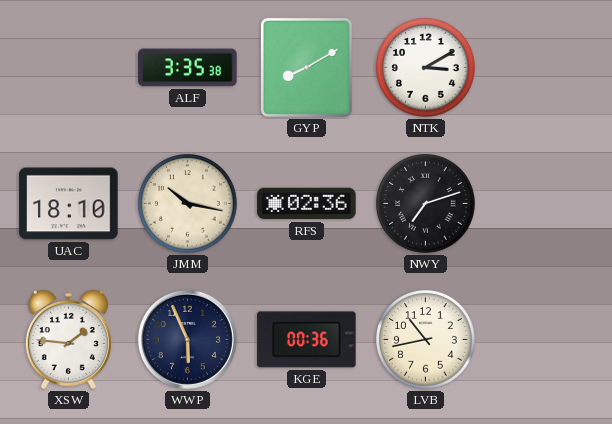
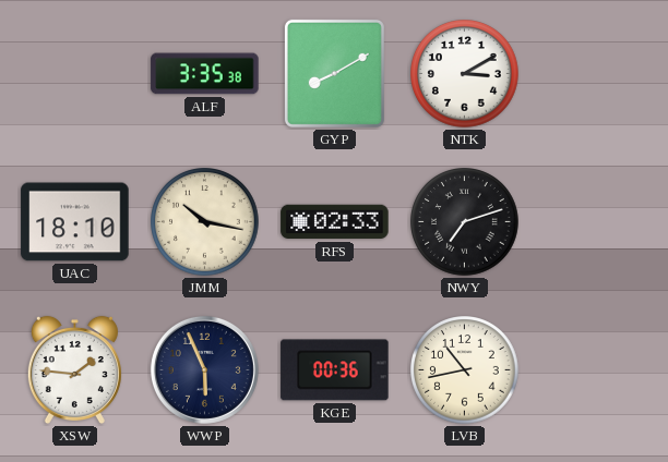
RFS: 02:36 -> 02:33 (335, 222)
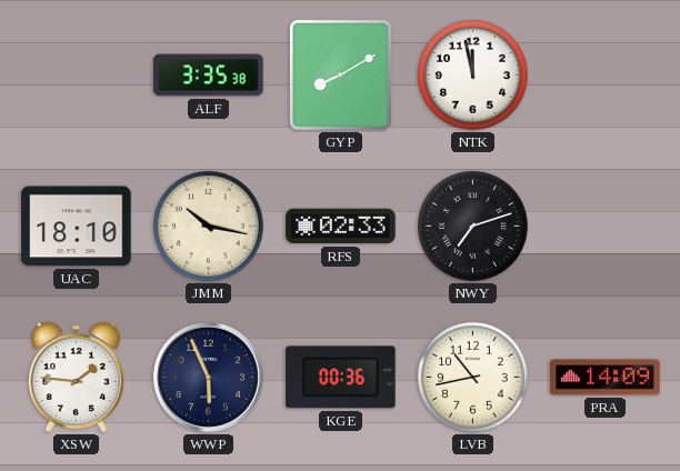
NTK: 3:10 -> 11:58 (473, 76)
PRA: none -> 14:09 (606, 378)
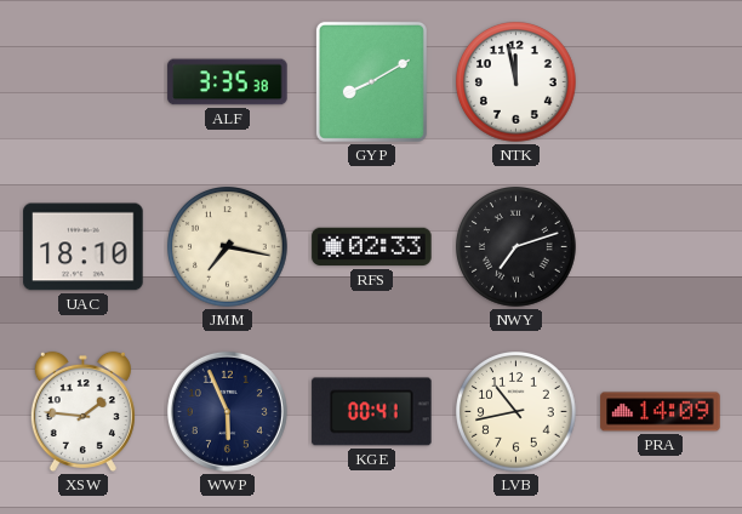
JMM: 10:17 -> 7:17 (228, 247)
KGE: 00:36 -> 00:41 (372, 412)
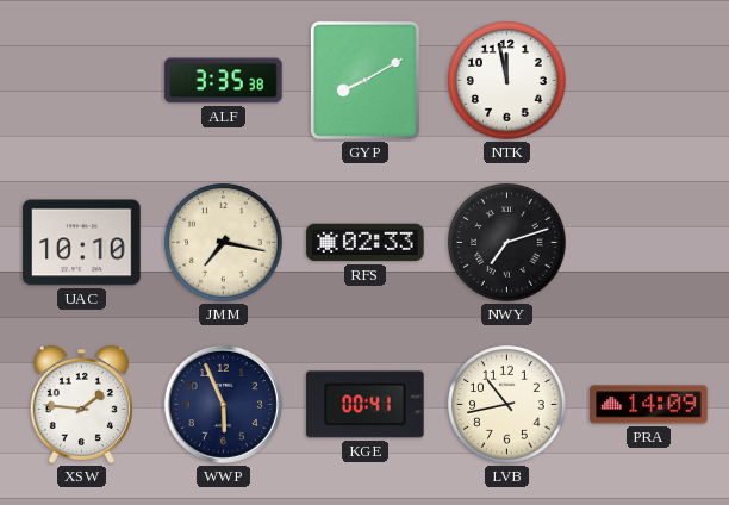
UAC: 18:10 -> 10:10 (82, 243)
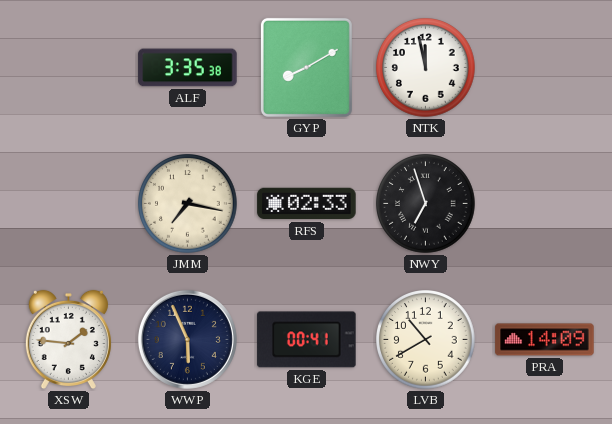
UAC: 10:10 -> none (82, 243)
NWY: 7:12 -> 6:57 (426, 204)
LVB: 10:43 -> 10:40 (426, 340)
